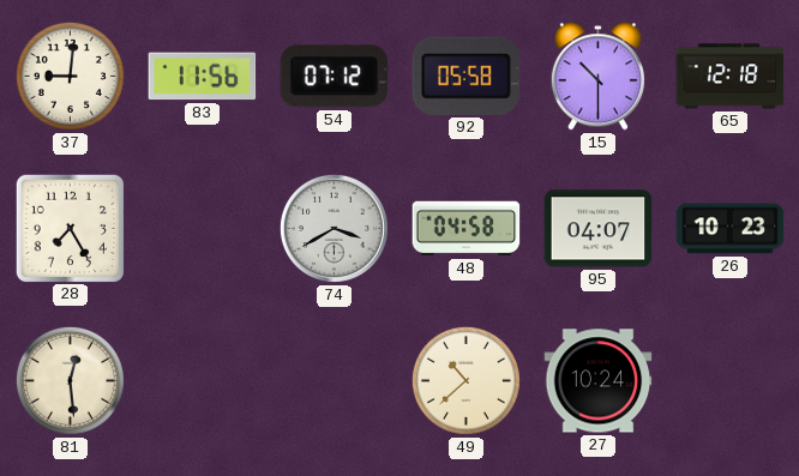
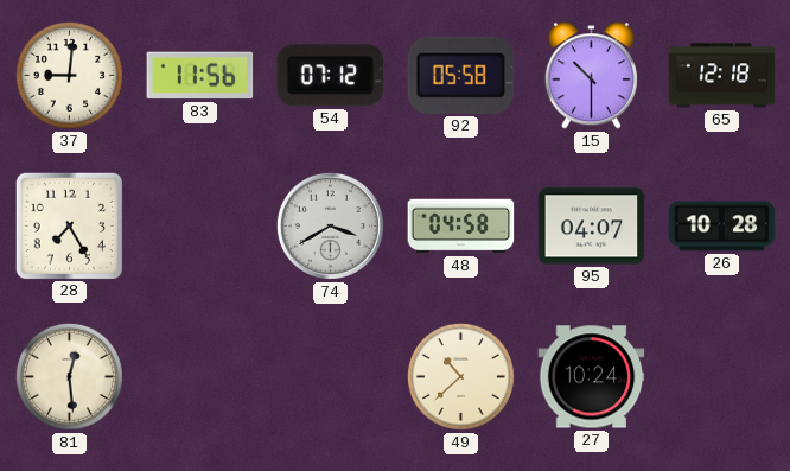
26: 10:23 -> 10:28 (722, 227)
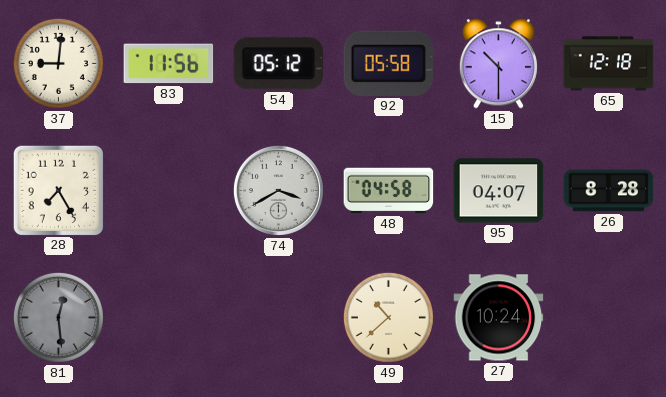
54: 07:12 -> 05:12 (279, 64)
26: 10:28 -> 8:28 (609, 191)
81 dial: cream -> grey (58, 317)
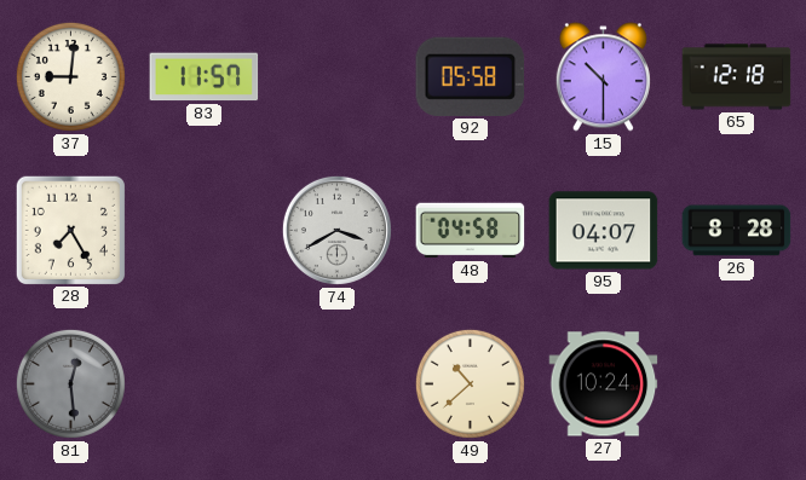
83: 11:56 -> 11:57 (205, 77)
54: 05:12 -> none (279, 64)
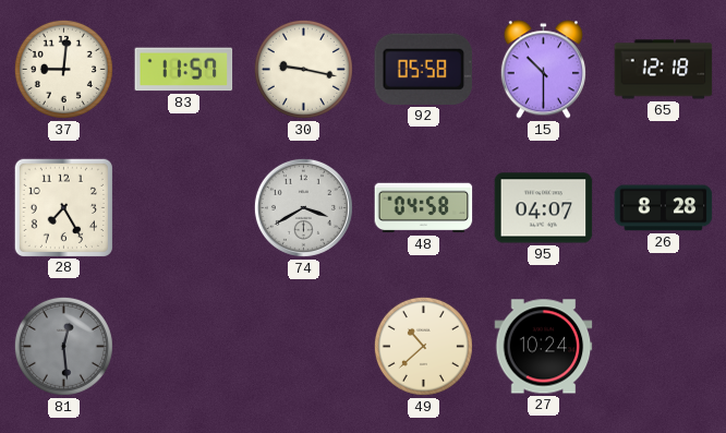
30: none -> 9:17 (303, 69)
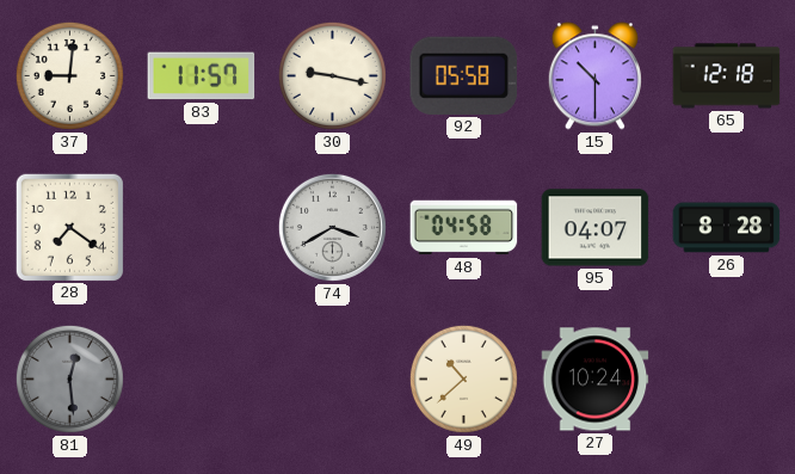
28: 7:25 -> 7:21 (69, 227)
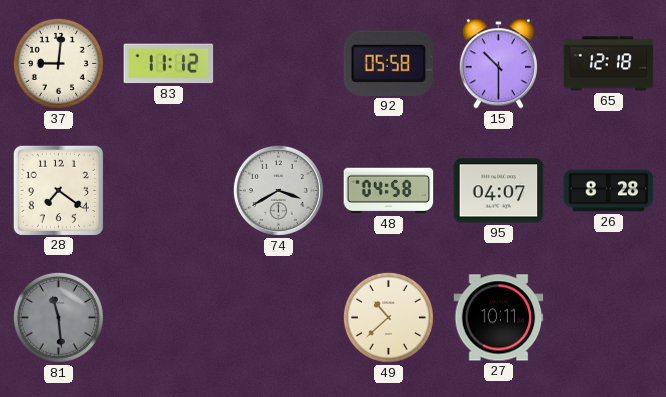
83: 11:57 -> 11:12 (169, 64)
30: 9:17 -> none (332, 75)
81: 12:29 -> 11:29 (58, 317)
27: 10:24 -> 10:11 (499, 318)
